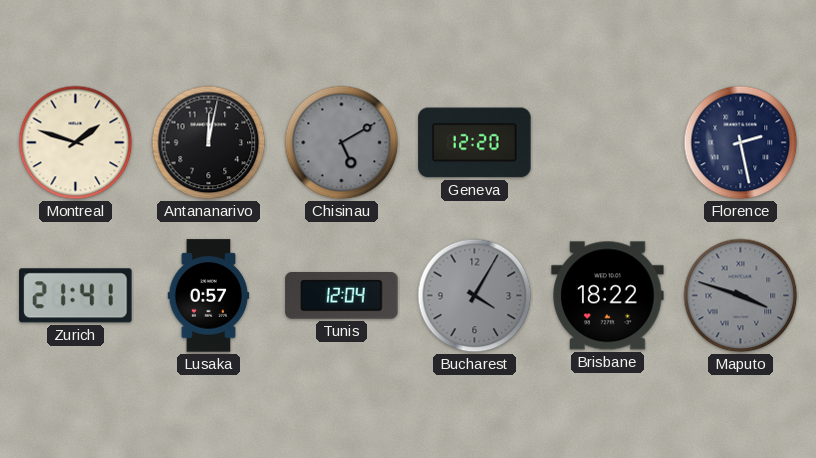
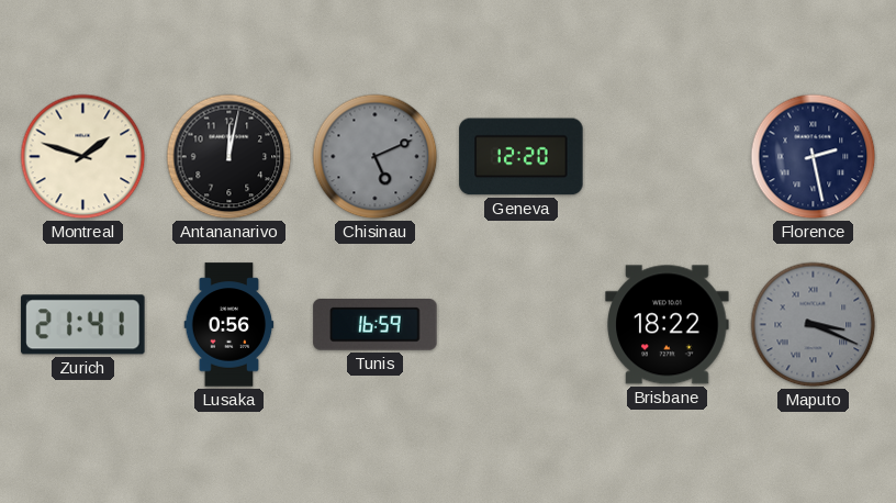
Chisinau: 5:10 -> 5:11 (376, 157)
Lusaka: 0:57 -> 0:56 (229, 325)
Tunis: 12:04 -> 16:59 (376, 325)
Bucharest: 4:05 -> none (475, 296)
Maputo: 3:48 -> 3:19 (814, 325)
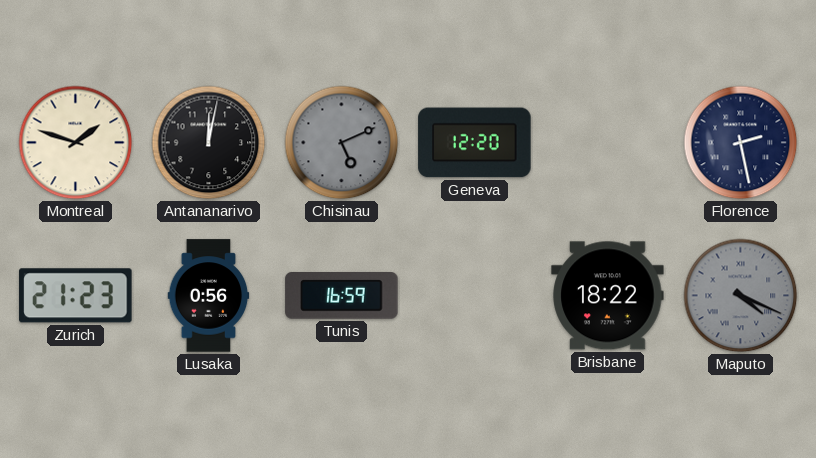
Zurich: 21:41 -> 21:23 (76, 296)
Maputo: 3:19 -> 4:19 (741, 296)
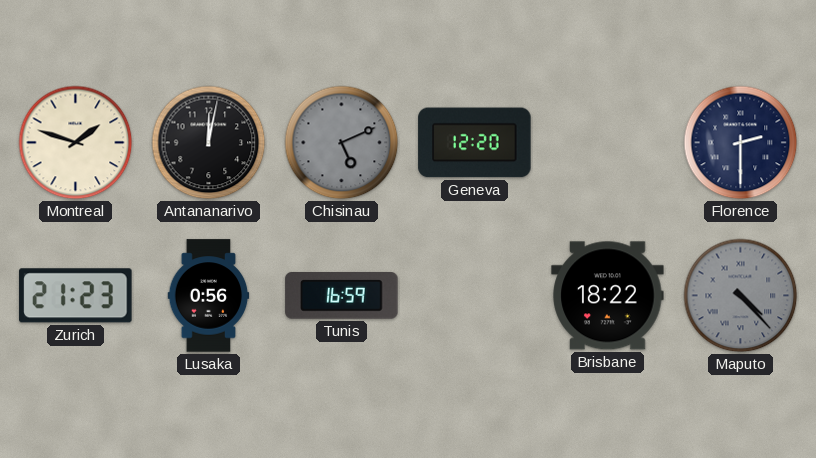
Florence: 2:28 -> 2:30 (741, 143)
Maputo: 4:19 -> 4:23 (741, 296)
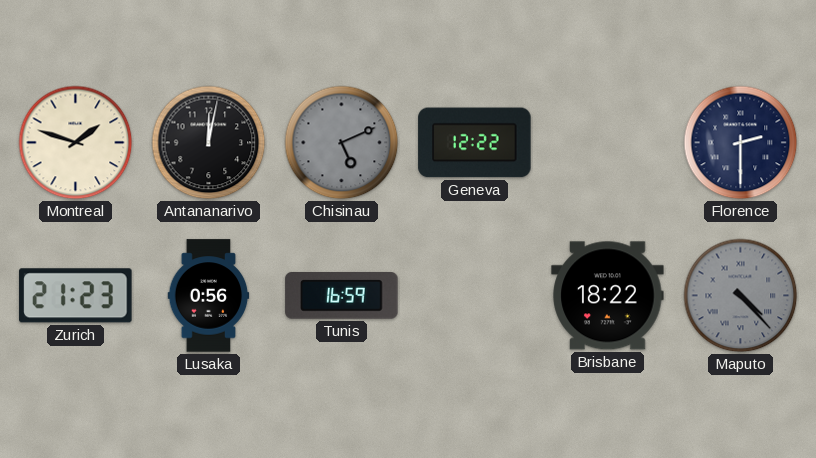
Geneva: 12:20 -> 12:22 (475, 143)
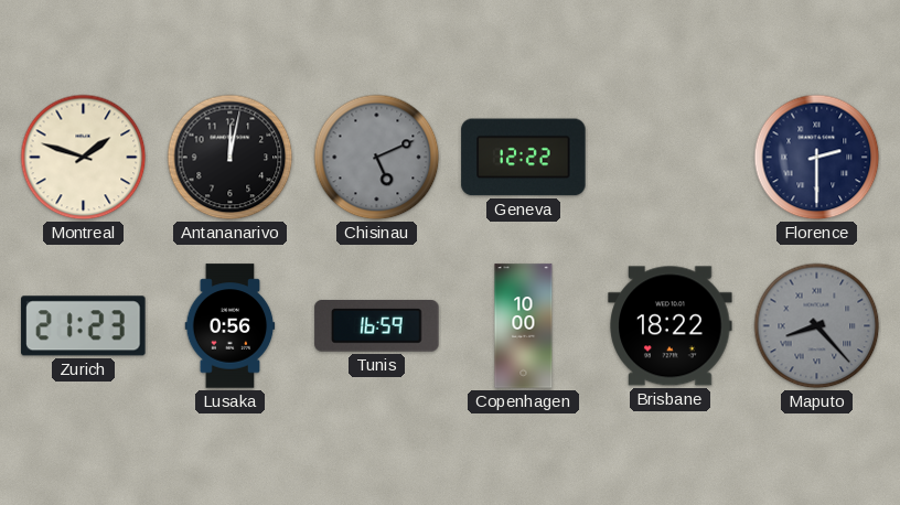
Copenhagen: none -> 10:00 (524, 326)
Maputo: 4:23 -> 8:23 (817, 326)
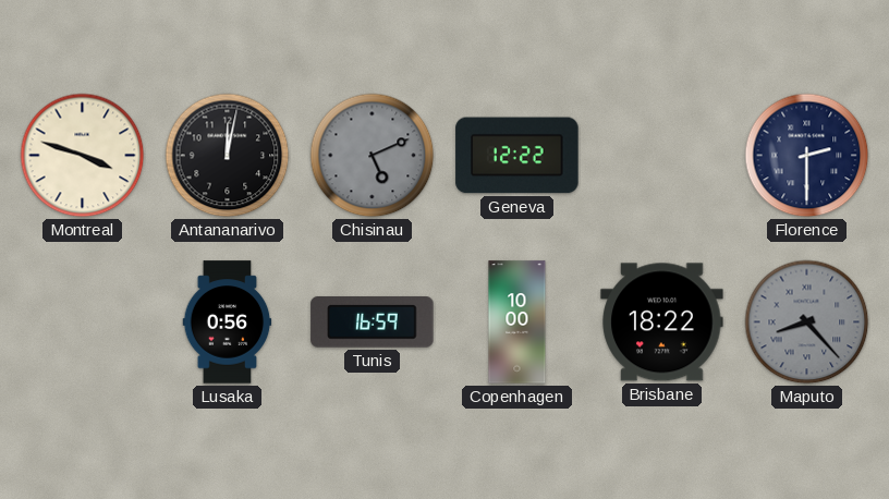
Montreal: 1:48 -> 3:48 (83, 156)
Zurich: 21:23 -> none (84, 326)
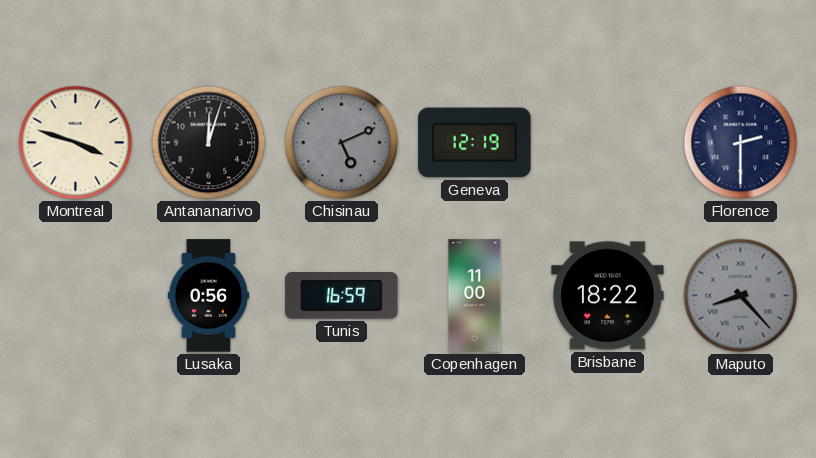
Antananarivo: 12:02 -> 12:03 (209, 143)
Geneva: 12:22 -> 12:19 (475, 143)
Copenhagen: 10:00 -> 11:00 (475, 296)
